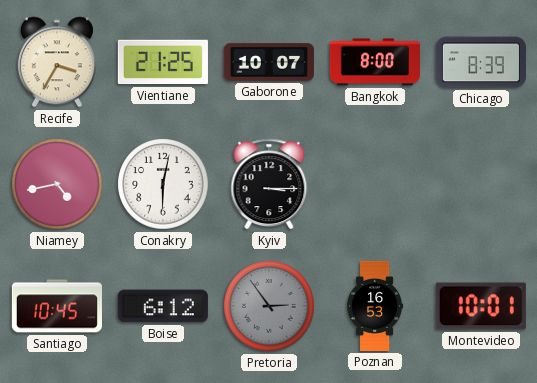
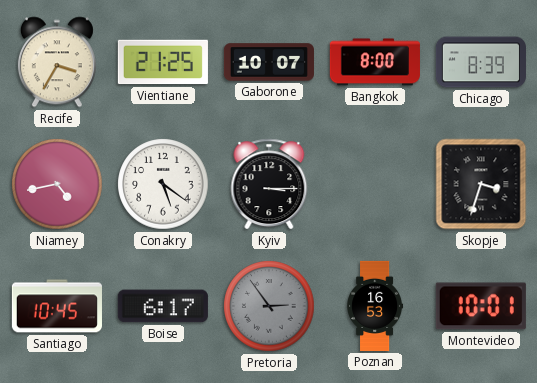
Conakry: 6:02 -> 5:21 (163, 184)
Skopje: none -> 3:33 (481, 184)
Boise: 6:12 -> 6:17 (163, 306)
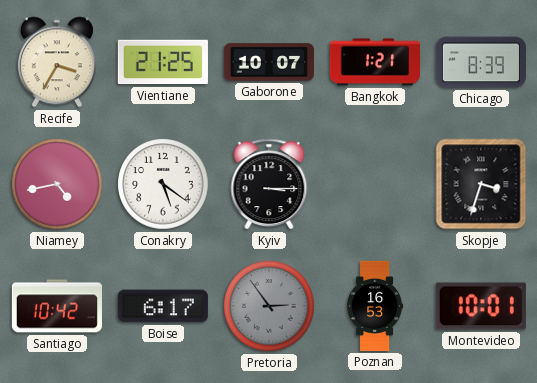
Bangkok: 8:00 -> 1:21 (375, 62)
Santiago: 10:45 -> 10:42 (57, 306)
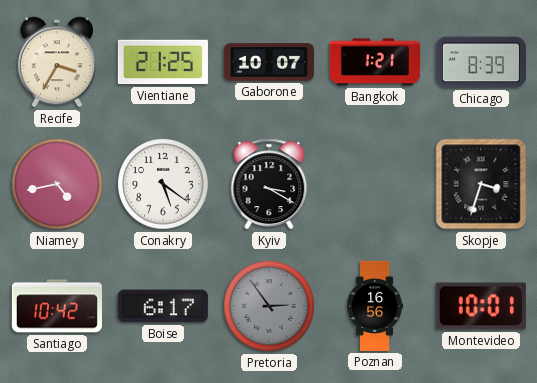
Kyiv: 3:15 -> 3:20 (269, 184)
Poznan: 16:53 -> 16:56 (375, 306)
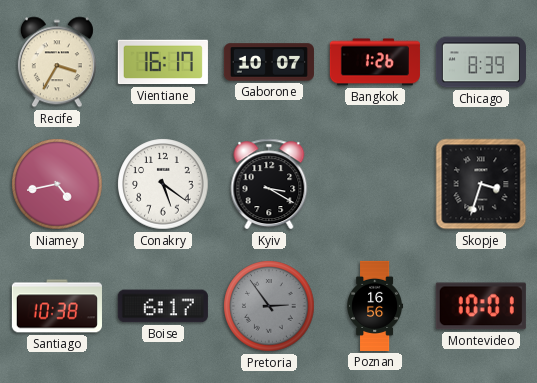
Vientiane: 21:25 -> 16:17 (163, 62)
Bangkok: 1:21 -> 1:26 (375, 62)
Santiago: 10:42 -> 10:38 (57, 306)
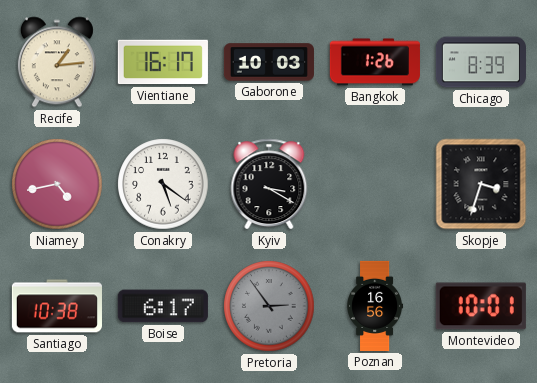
Recife: 3:35 -> 1:14 (57, 62)
Gaborone: 10:07 -> 10:03 (269, 62)
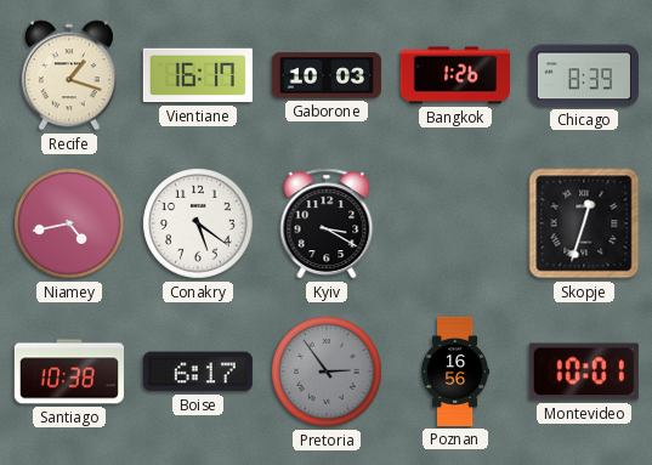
Recife: 1:14 -> 1:18 (69, 75)
Skopje: 3:33 -> 12:33 (584, 223)
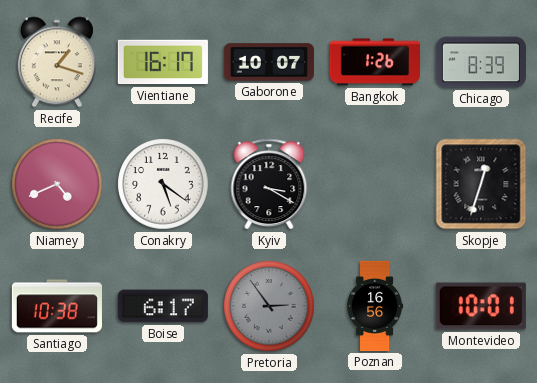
Gaborone: 10:03 -> 10:07 (269, 62)
Niamey: 4:43 -> 4:41 (57, 184)
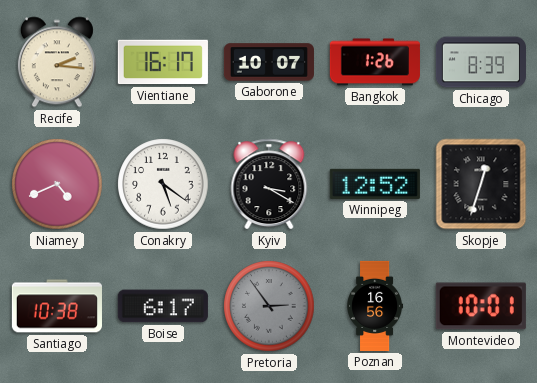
Recife: 1:18 -> 2:16 (57, 62)
Winnipeg: none -> 12:52 (375, 184)
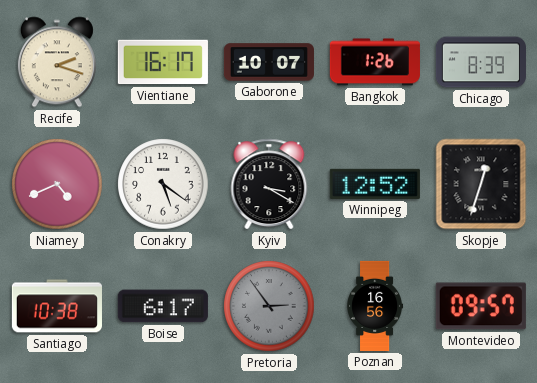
Recife: 2:16 -> 2:18 (57, 62)
Montevideo: 10:01 -> 09:57 (481, 306)
